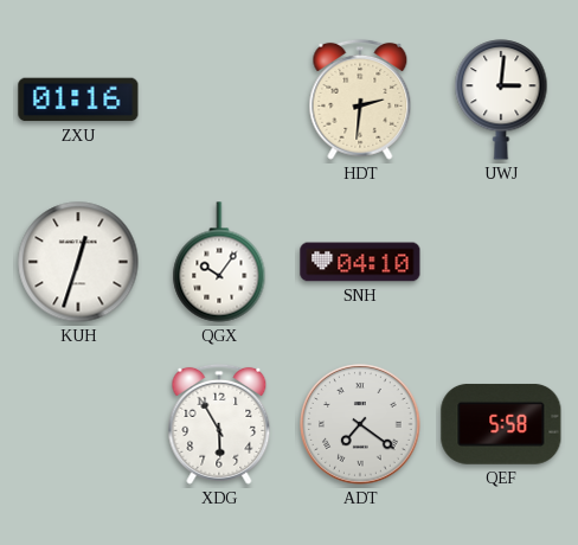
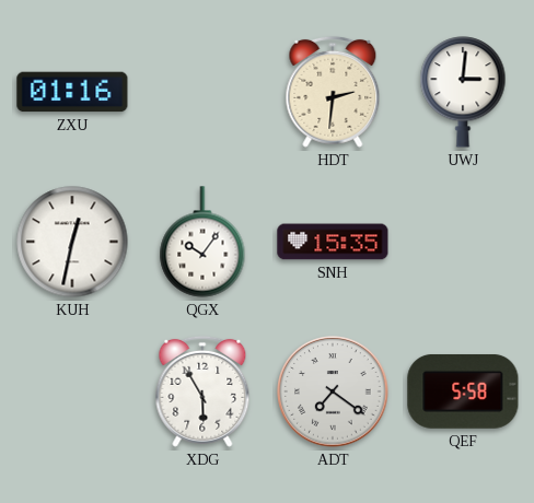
KUH: 12:33 -> 12:32 (72, 242)
SNH: 04:10 -> 15:35 (333, 242)
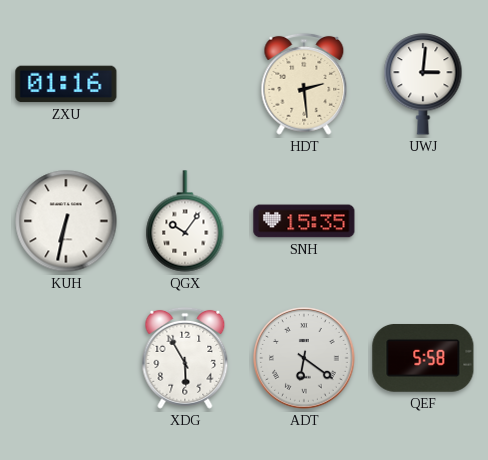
HDT: 2:31 -> 2:29 (304, 84)
KUH: 12:32 -> 6:32 (66, 221)
ADT: 7:21 -> 6:21 (304, 358)
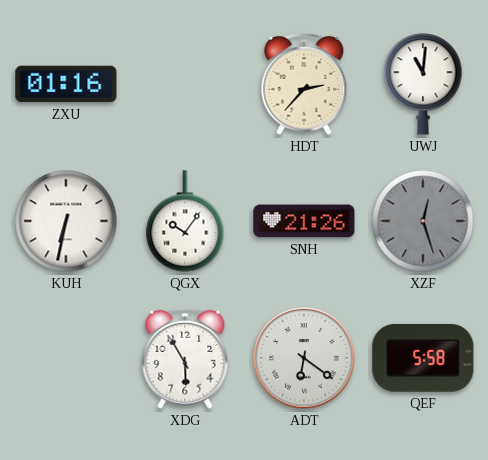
HDT: 2:29 -> 2:37 (304, 84)
UWJ: 3:01 -> 11:01 (423, 84)
SNH: 15:35 -> 21:26 (304, 221)
XZF: none -> 12:27 (423, 221)
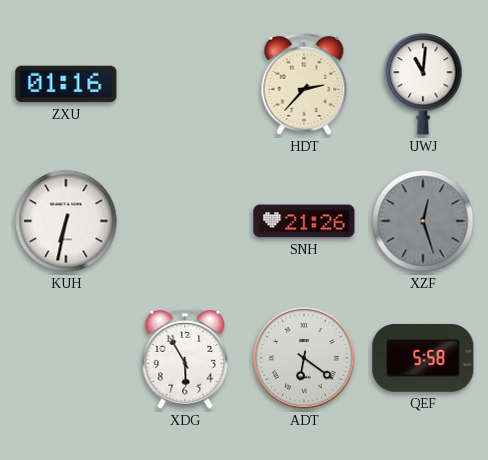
QGX: 10:06 -> none (185, 221)
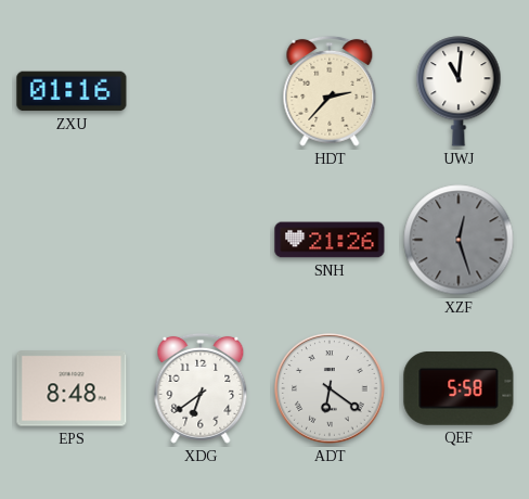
KUH: 6:32 -> none (66, 221)
EPS: none -> 8:48 (72, 388)
XDG: 5:55 -> 6:39 (201, 388)
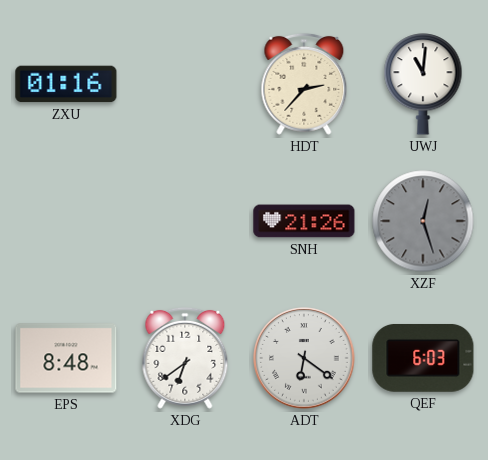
QEF: 5:58 -> 6:03 (423, 358)
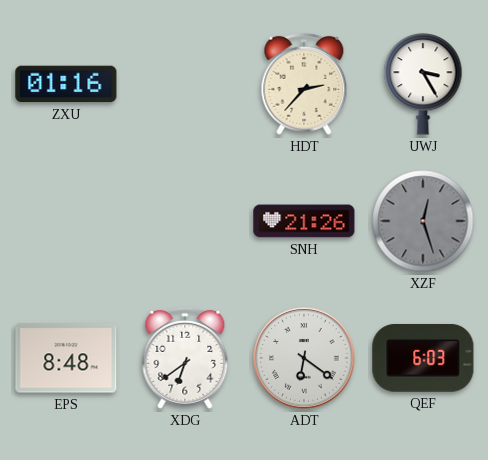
UWJ: 11:01 -> 3:25 (423, 84)
